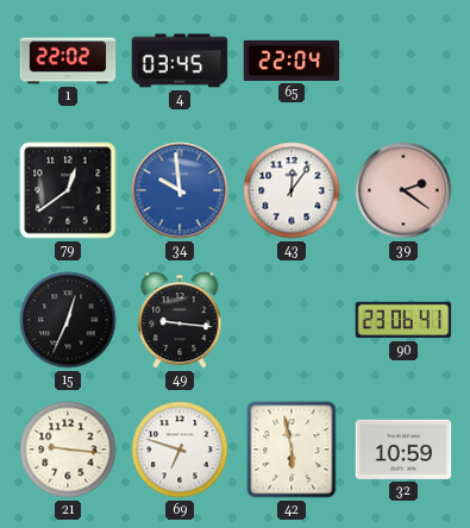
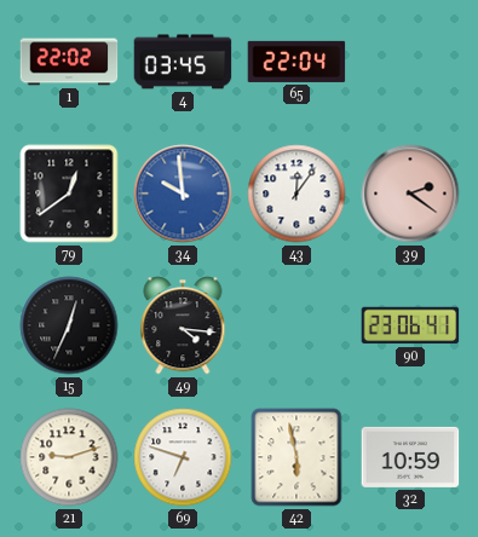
49: 9:16 -> 4:16 (183, 325)
21: 9:16 -> 9:12 (69, 457)
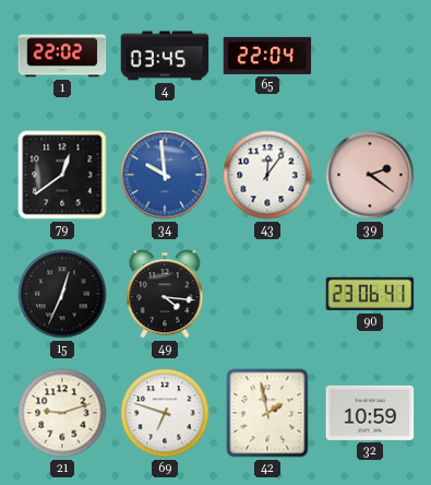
42: 5:58 -> 1:58 (267, 413)
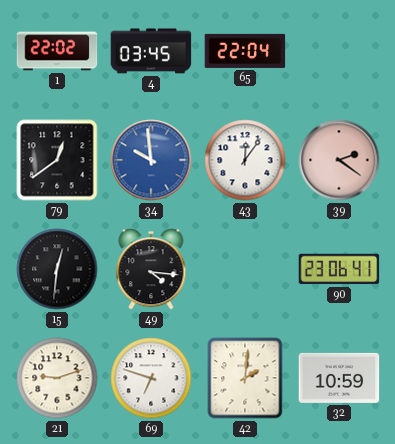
15: 12:34 -> 12:31 (57, 269)
42: 1:58 -> 2:01 (245, 378)
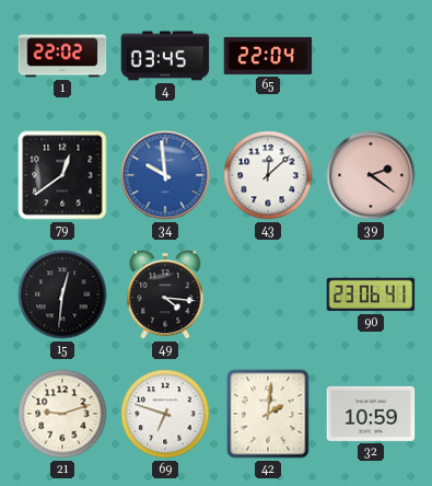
43: 12:06 -> 12:08 (268, 175)
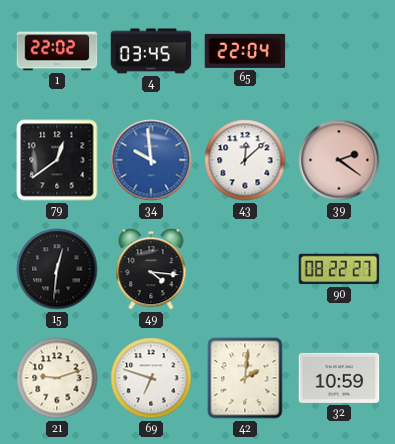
90: 23:06 -> 08:22 (339, 269)
